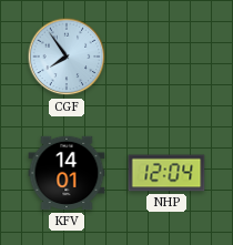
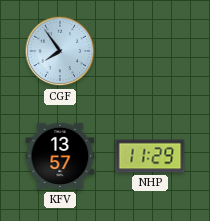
KFV: 14:01 -> 13:57 (60, 156)
NHP: 12:04 -> 11:29 (150, 156)
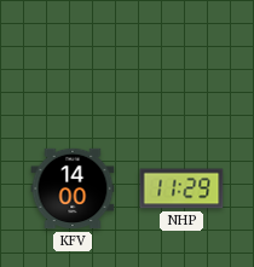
CGF: 7:54 -> none (60, 51)
KFV: 13:57 -> 14:00 (73, 188)
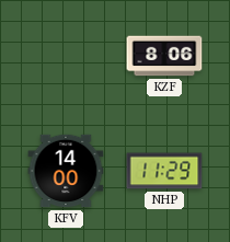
KZF: none -> 8:06 (164, 56)
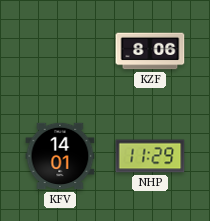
KFV: 14:00 -> 14:01 (60, 156)
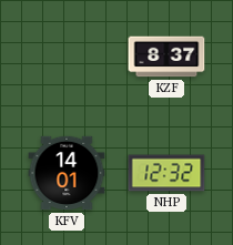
KZF: 8:06 -> 8:37 (166, 57)
NHP: 11:29 -> 12:32 (166, 173)
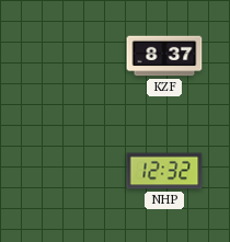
KFV: 14:01 -> none (67, 173)
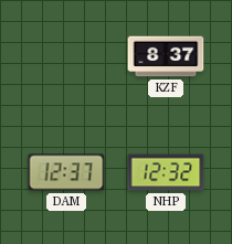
DAM: none -> 12:37 (66, 172)
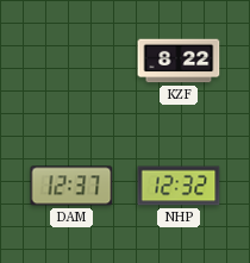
KZF: 8:37 -> 8:22 (179, 61)
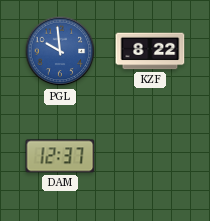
PGL: none -> 9:59 (60, 51)
NHP: 12:32 -> none (179, 186)
